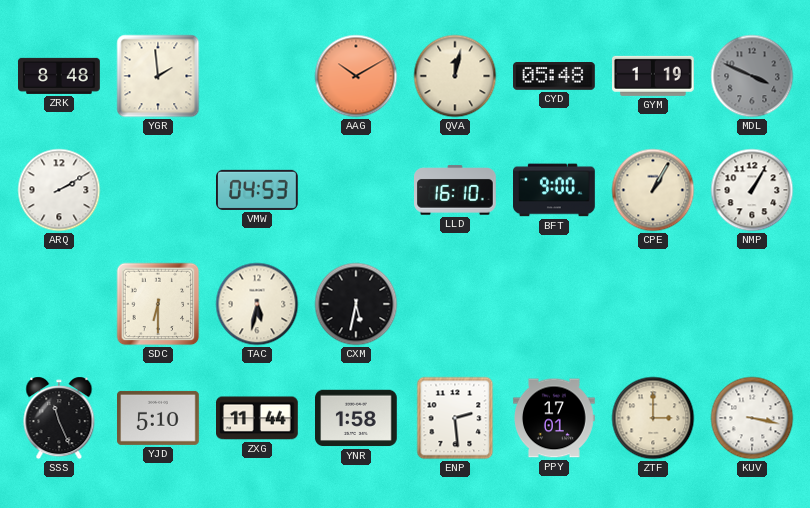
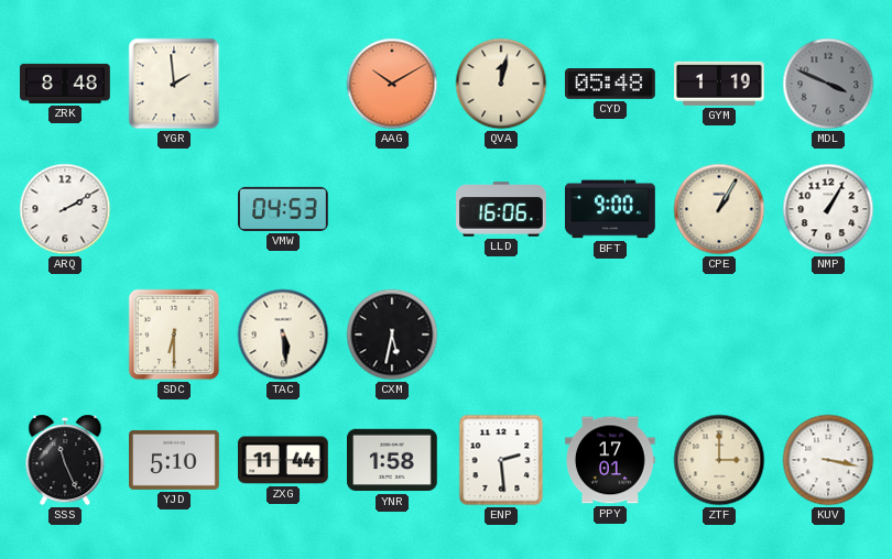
LLD: 16:10 -> 16:06 (502, 209)
TAC: 5:32 -> 5:29 (283, 335)
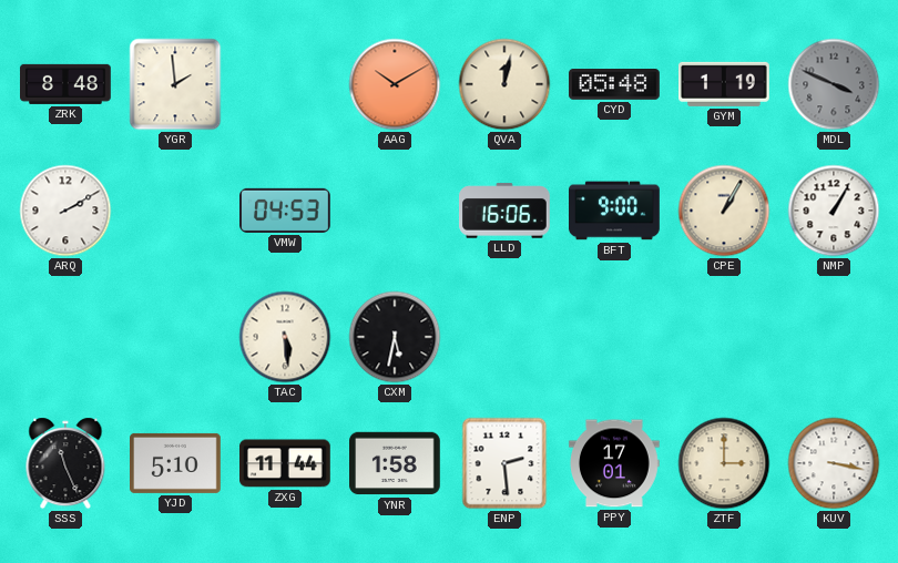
SDC: 6:30 -> none (174, 335)
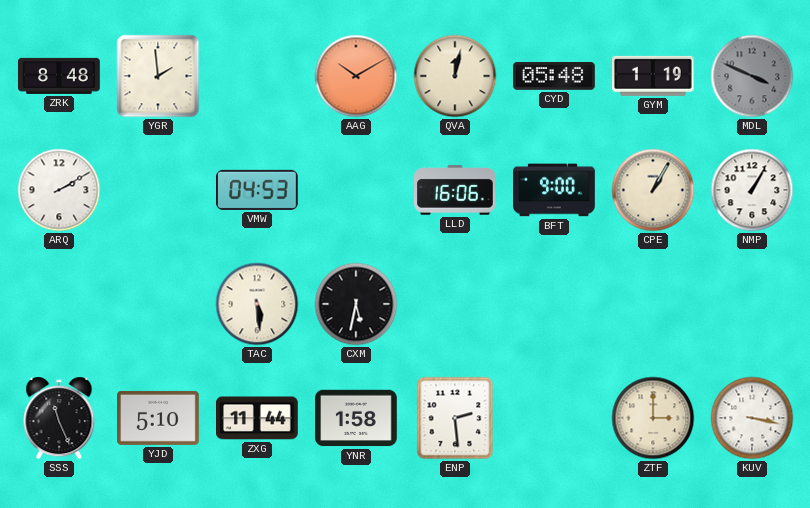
PPY: 17:01 -> none (615, 463)
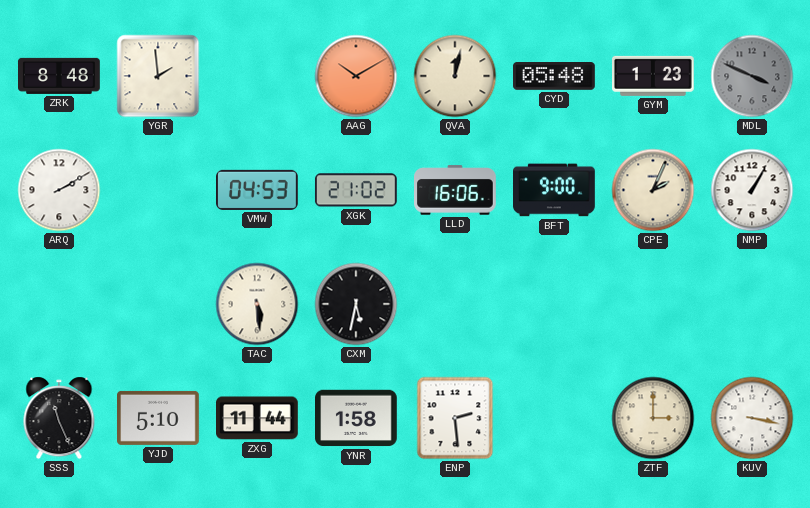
GYM: 1:19 -> 1:23 (654, 76)
XGK: none -> 21:02 (356, 190)
CPE: 1:05 -> 2:04 (653, 190)
